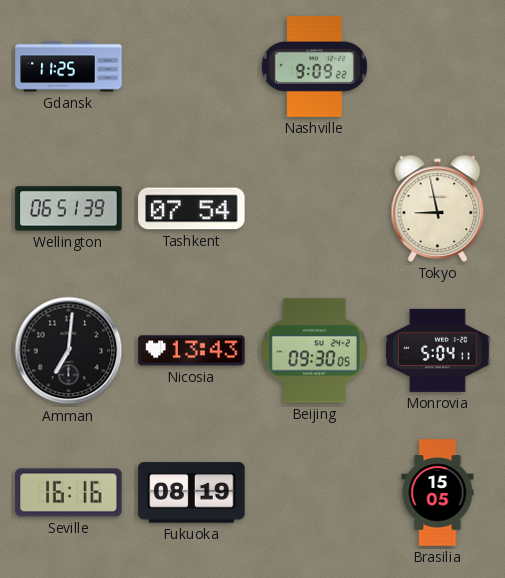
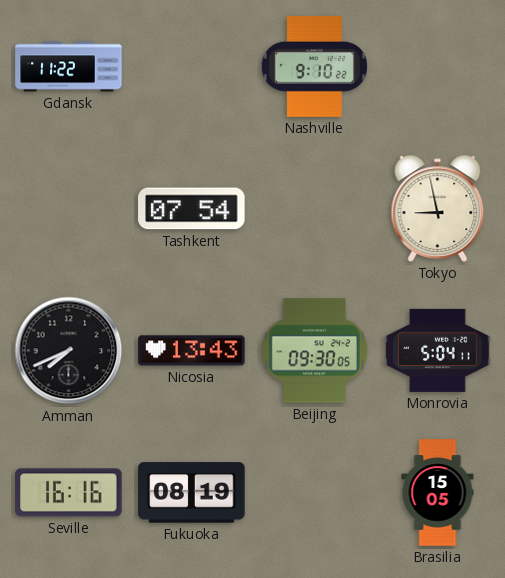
Gdansk: 11:25 -> 11:22 (69, 67)
Nashville: 9:09 -> 9:10 (314, 66)
Wellington: 06:51 -> none (69, 209)
Amman: 7:01 -> 7:41 (69, 351)
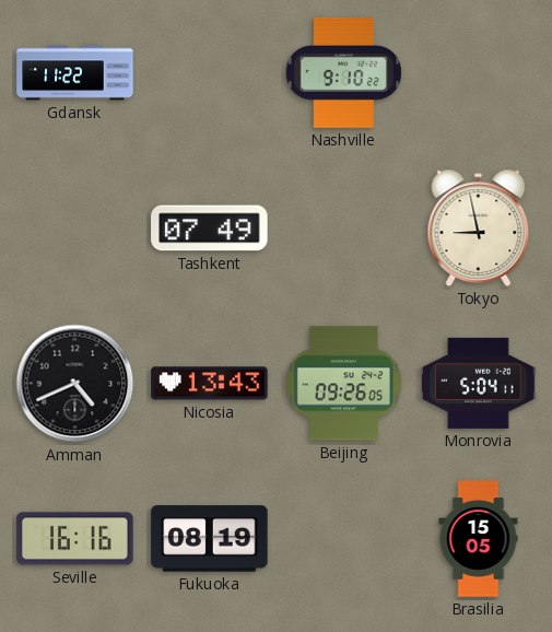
Tashkent: 07:54 -> 07:49 (210, 229)
Amman: 7:41 -> 4:41 (75, 384)
Beijing: 09:30 -> 09:26 (343, 384)
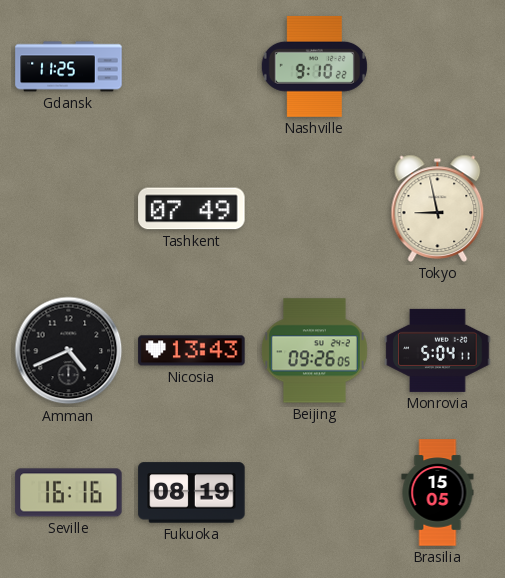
Gdansk: 11:22 -> 11:25 (69, 67)
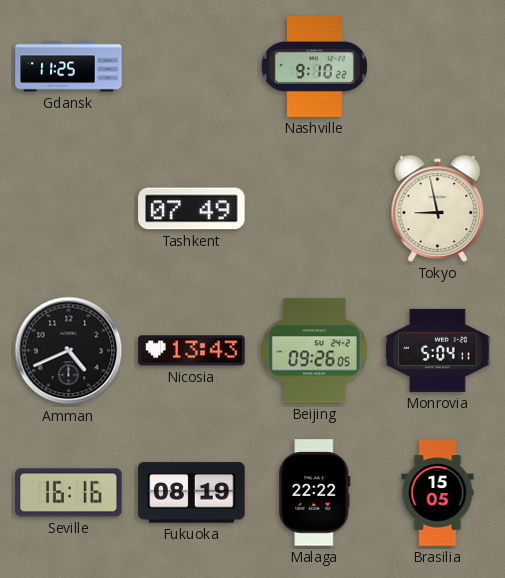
Malaga: none -> 22:22 (315, 493)
